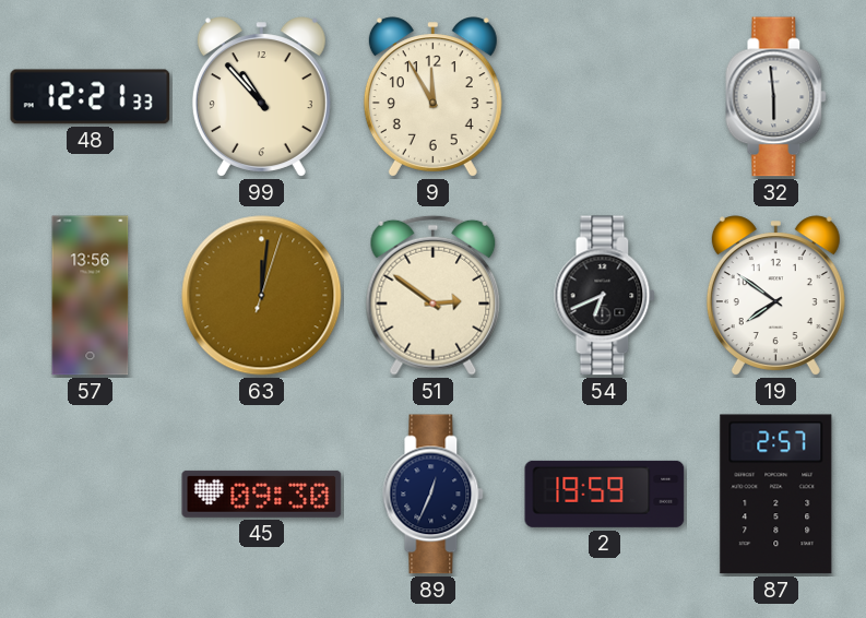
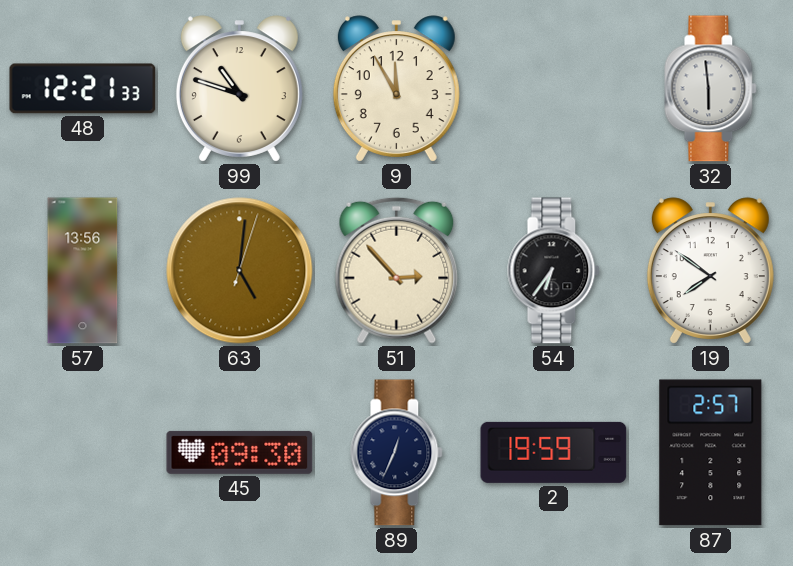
99: 10:53 -> 10:48 (239, 89)
63: 12:01 -> 5:01 (240, 271)
51: 2:51 -> 2:53 (397, 270)
54: 6:41 -> 6:36 (554, 271)
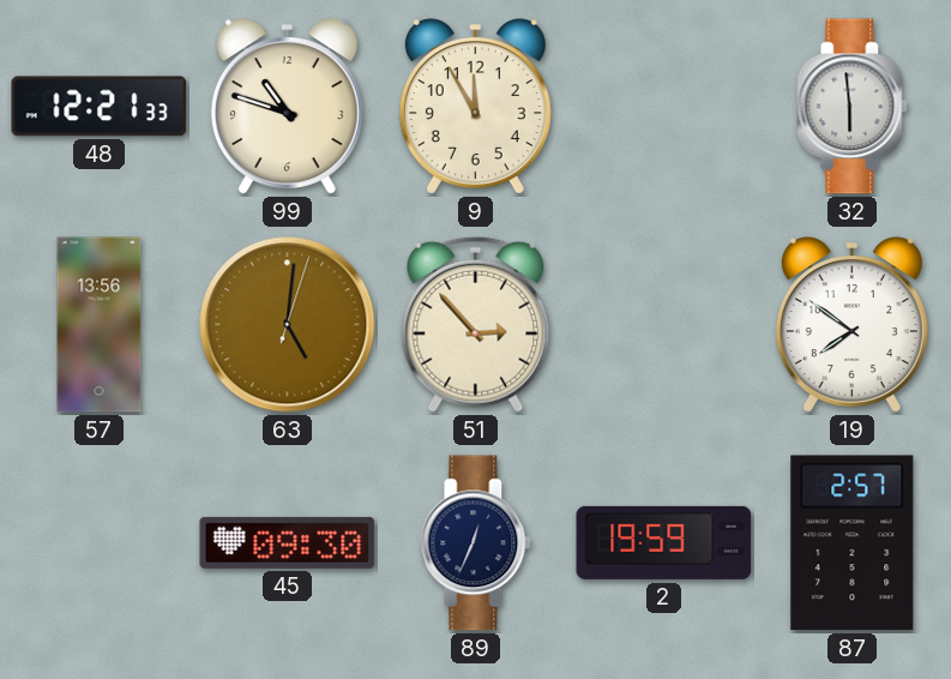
54: 6:36 -> none (554, 271)
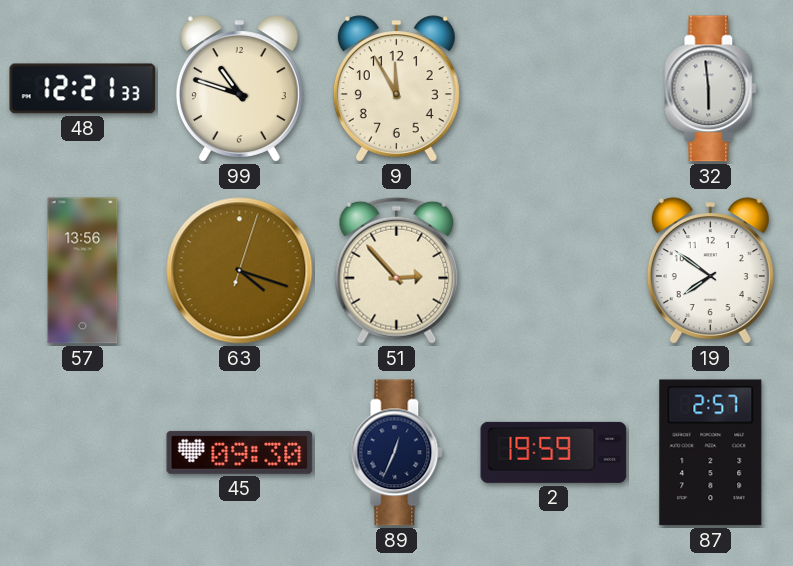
63: 5:01 -> 4:18 (240, 271)
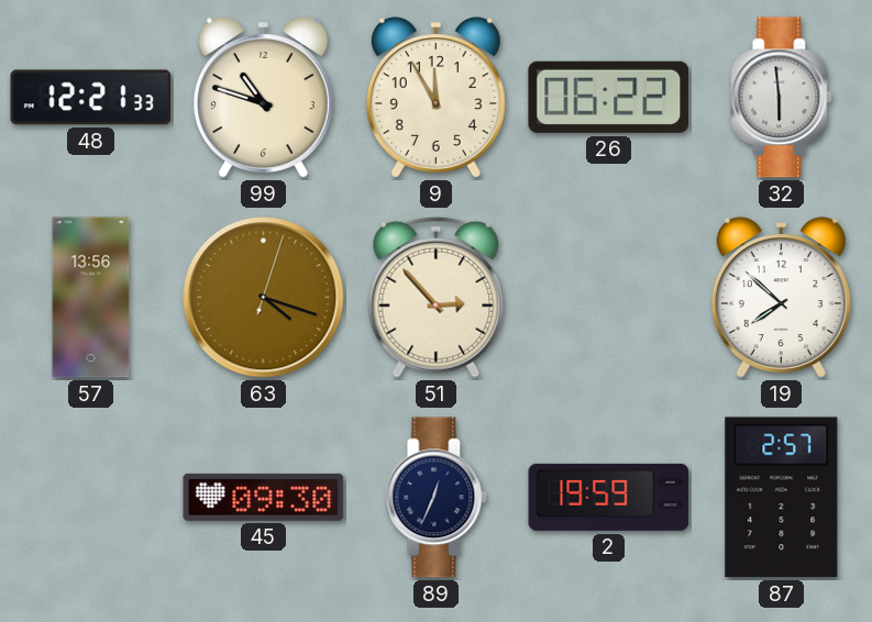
26: none -> 06:22 (609, 97)
19: 7:51 -> 7:52 (781, 298)
